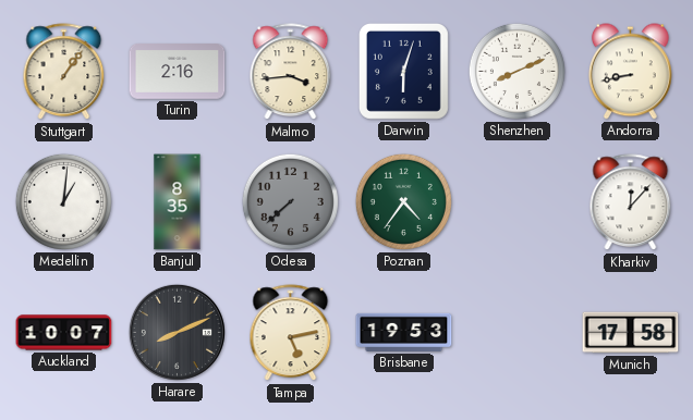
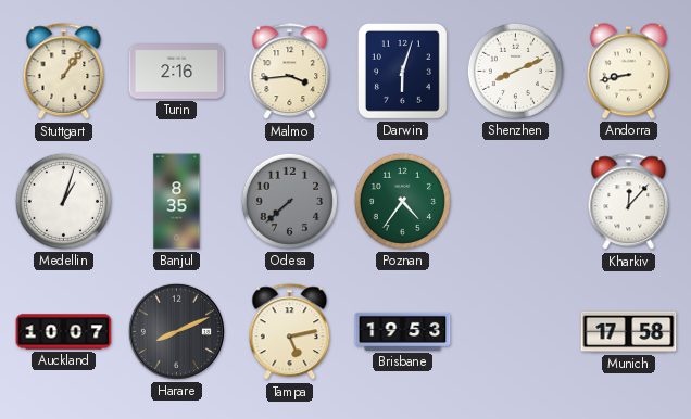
Medellin: 1:01 -> 1:03 (63, 201)
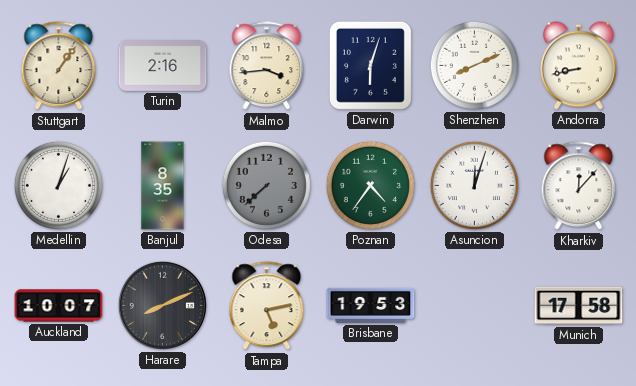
Asuncion: none -> 12:03 (474, 185)
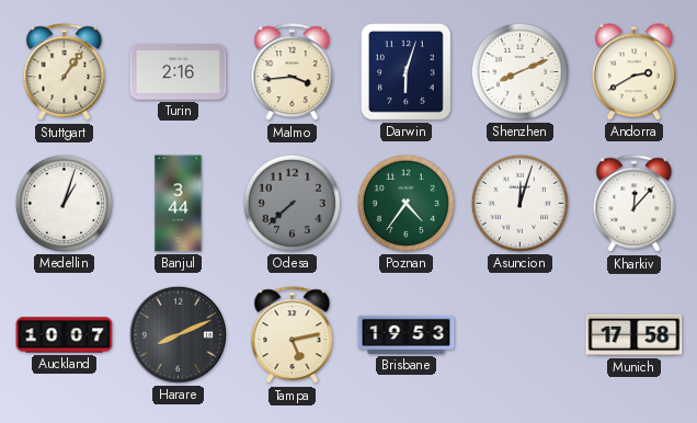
Andorra: 8:43 -> 2:40 (633, 72)
Banjul: 8:35 -> 3:44 (179, 204)
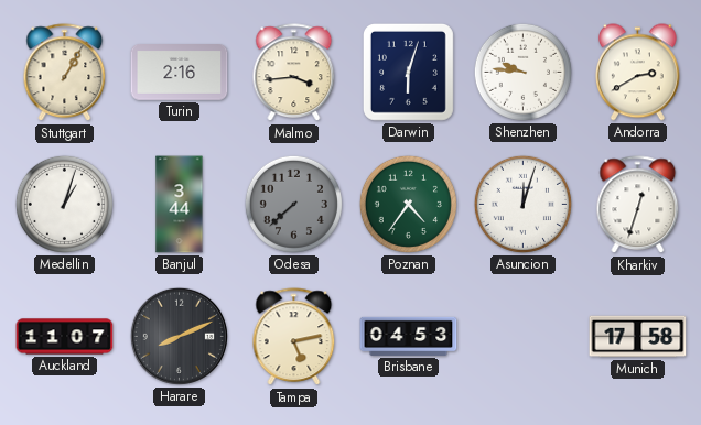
Stuttgart: 1:06 -> 1:05 (65, 73)
Shenzhen: 8:11 -> 9:46 (522, 72)
Kharkiv: 12:07 -> 12:33 (638, 205)
Auckland: 10:07 -> 11:07 (65, 337)
Brisbane: 19:53 -> 04:53 (409, 336)
